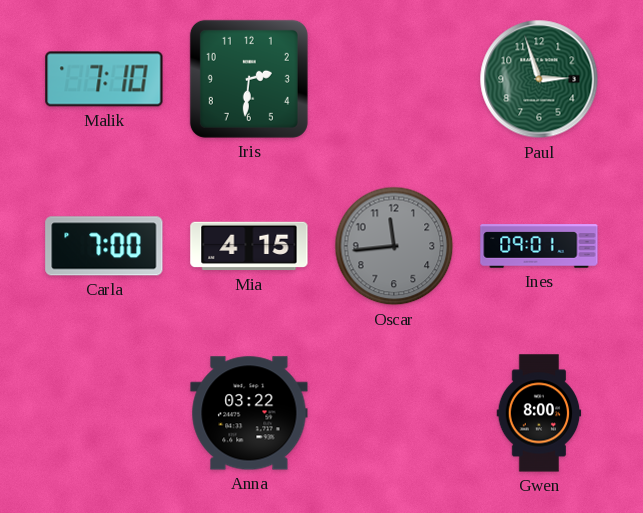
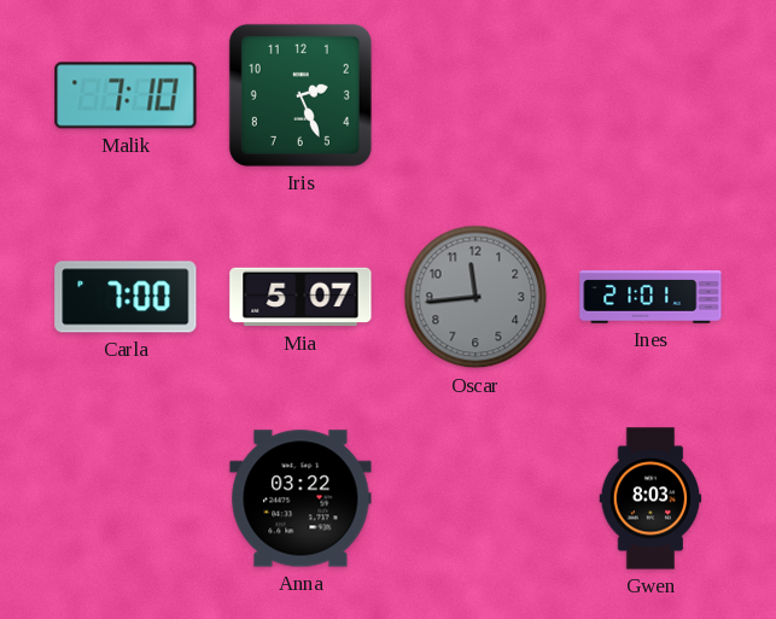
Iris: 2:31 -> 2:26 (301, 95)
Paul: 2:57 -> none (539, 79)
Mia: 4:15 -> 5:07 (301, 297)
Ines: 09:01 -> 21:01 (650, 297)
Gwen: 8:00 -> 8:03 (650, 498)
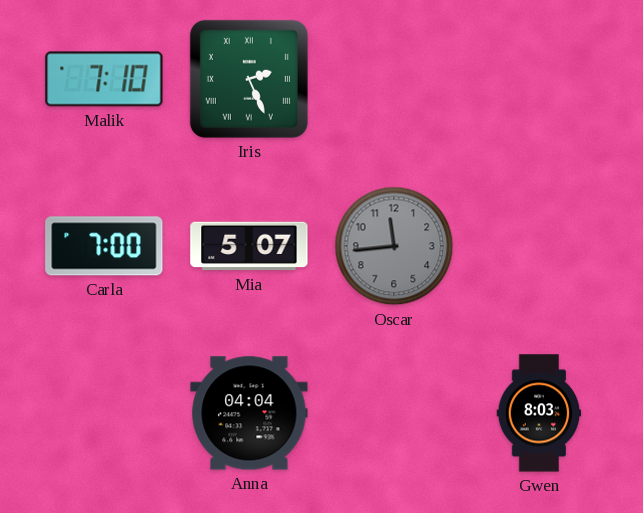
Iris numerals: Arabic -> Roman (249, 79)
Ines: 21:01 -> none (650, 297)
Anna: 03:22 -> 04:04 (249, 413)
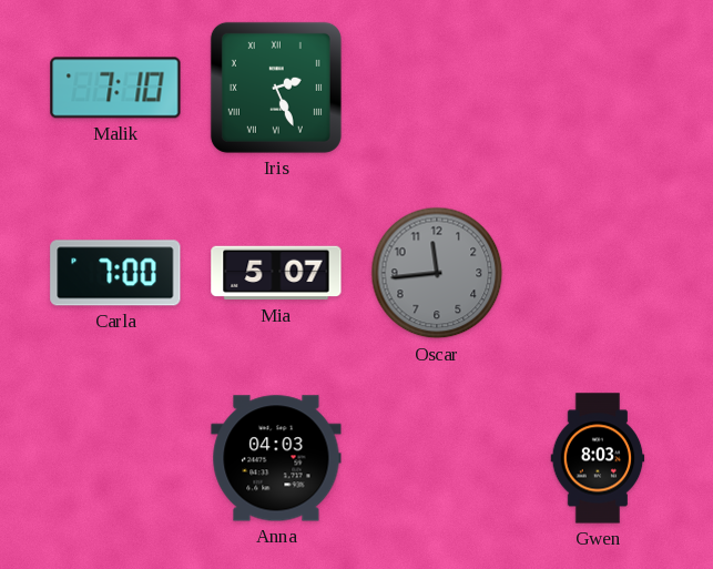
Anna: 04:04 -> 04:03 (276, 458)
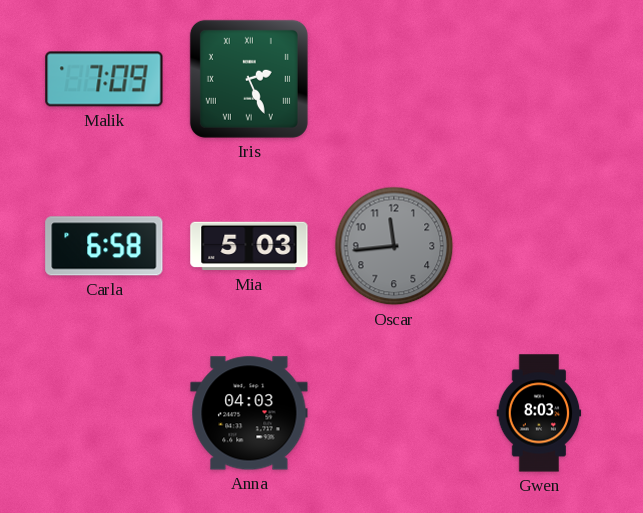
Malik: 7:10 -> 7:09 (104, 79)
Carla: 7:00 -> 6:58 (104, 246)
Mia: 5:07 -> 5:03 (249, 246)
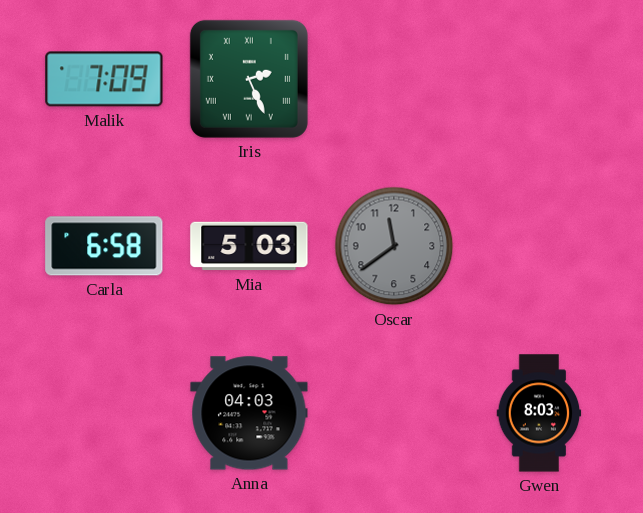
Oscar: 11:44 -> 11:39 (394, 246)
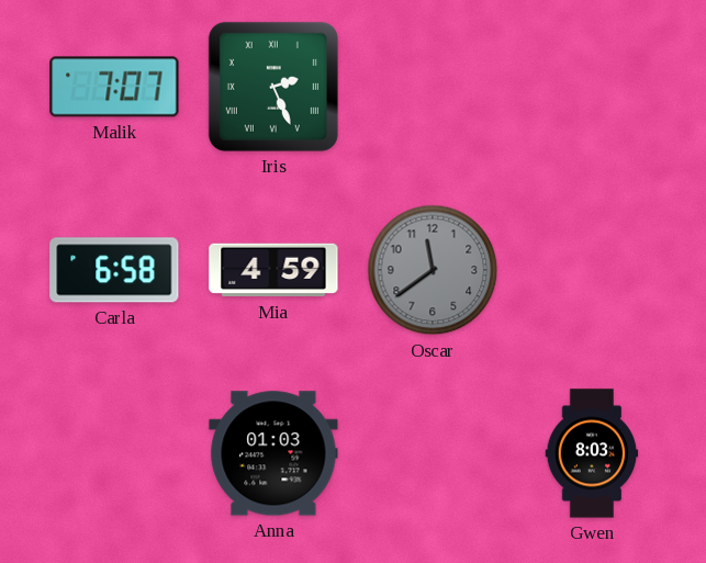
Malik: 7:09 -> 7:07 (114, 87)
Mia: 5:03 -> 4:59 (273, 270)
Anna: 04:03 -> 01:03 (273, 453)
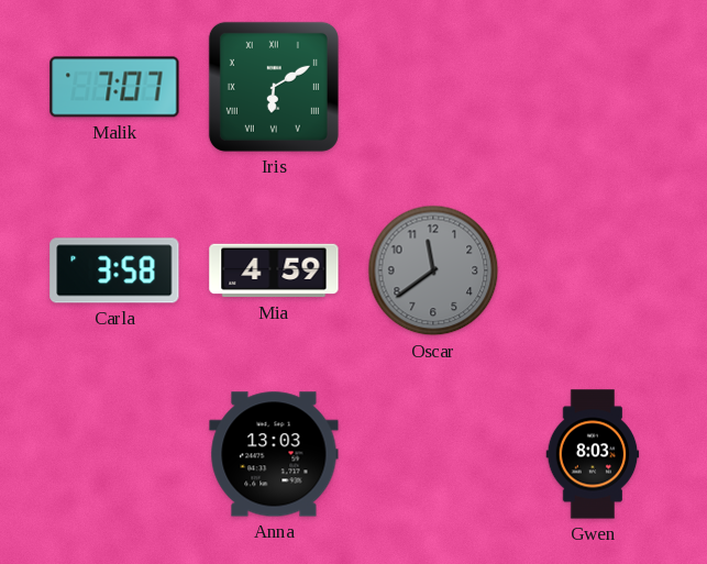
Iris: 2:26 -> 6:10 (274, 87)
Carla: 6:58 -> 3:58 (114, 270)
Anna: 01:03 -> 13:03 (274, 454)
